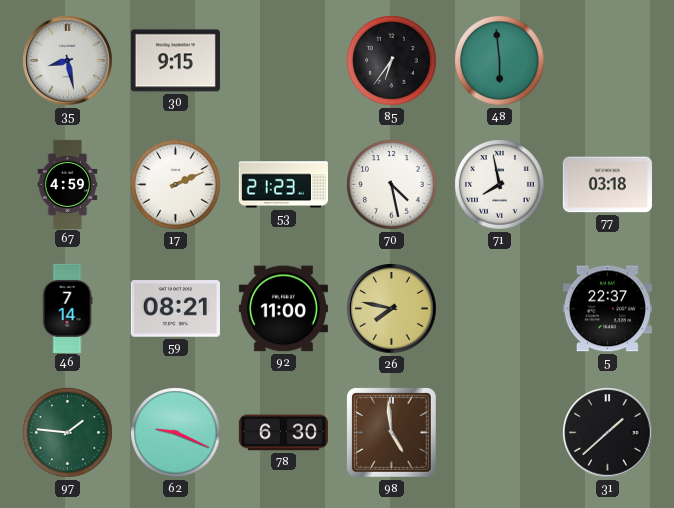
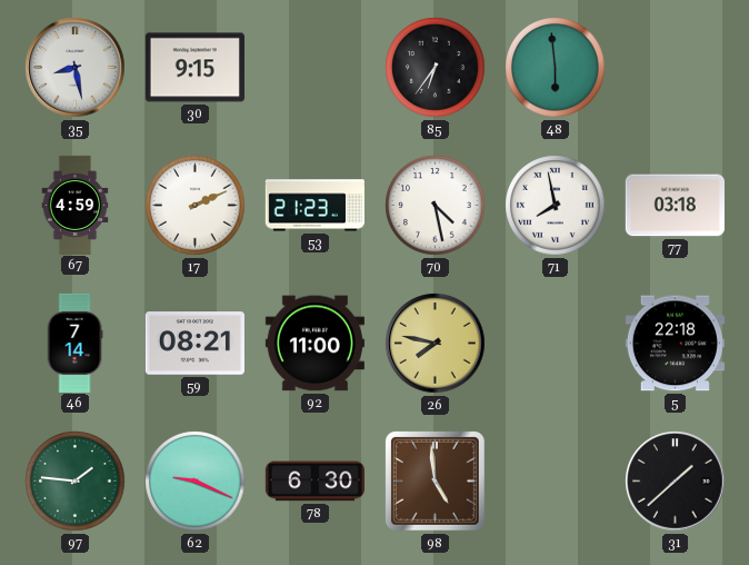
5: 22:37 -> 22:18 (675, 344)
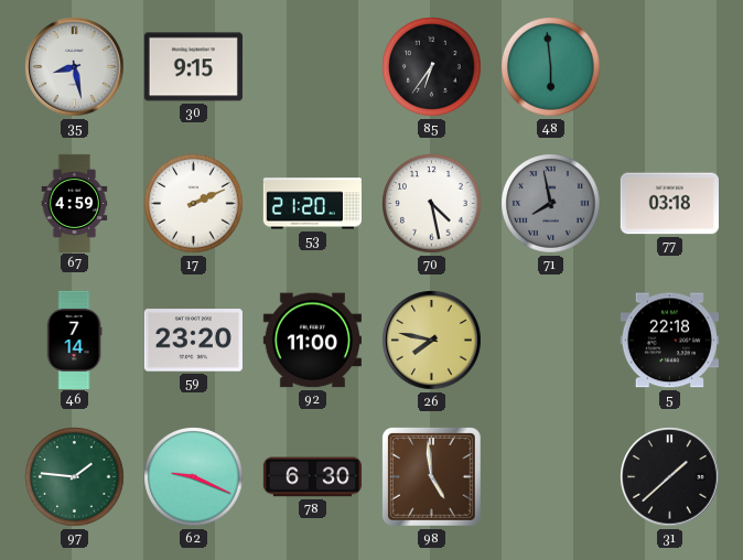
53: 21:23 -> 21:20 (312, 204)
71 dial: white -> grey (551, 204)
59: 08:21 -> 23:20 (193, 341)
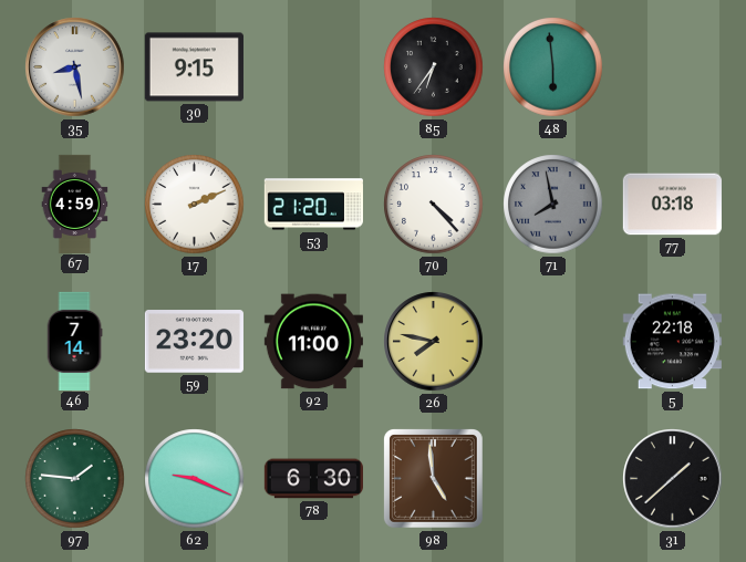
70: 4:28 -> 4:23 (434, 205)
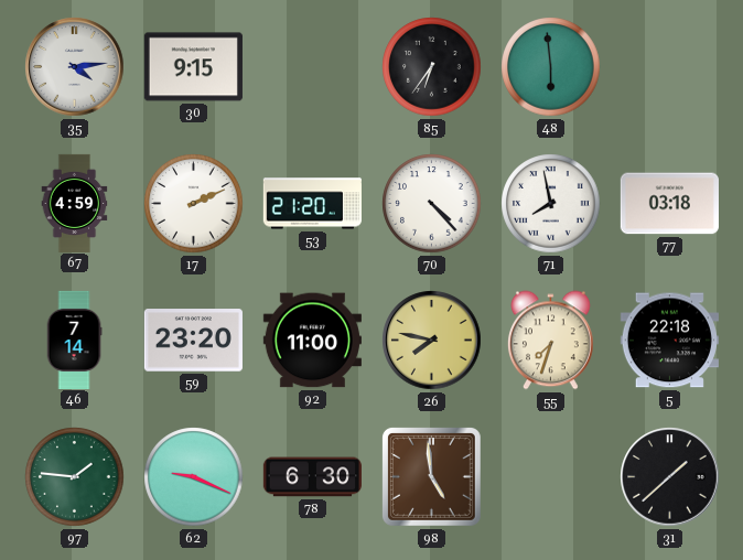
35: 8:28 -> 4:14 (75, 67)
71 dial: grey -> white (551, 204)
55: none -> 7:33 (550, 341)
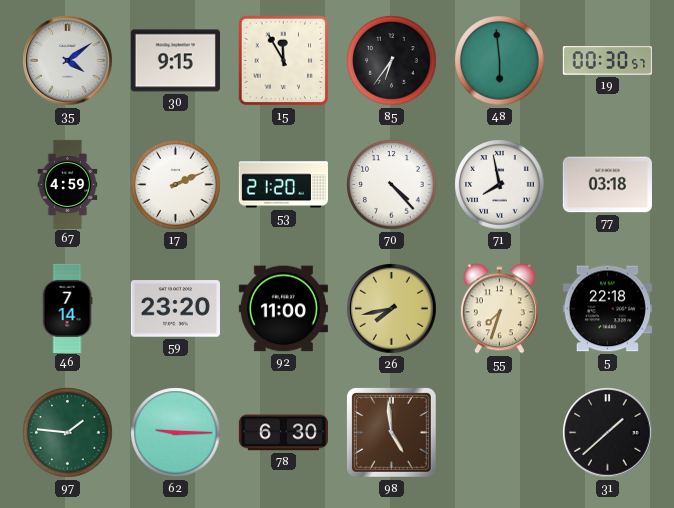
35: 4:14 -> 4:09 (68, 61)
15: none -> 11:55 (284, 61)
19: none -> 00:30 (607, 61)
26: 7:47 -> 7:43 (392, 309)
62: 9:19 -> 9:15 (176, 433)
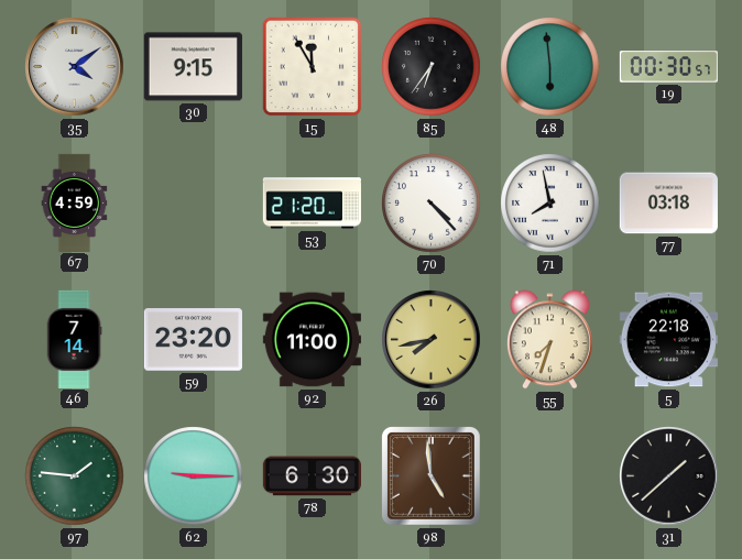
17: 2:11 -> none (176, 185)
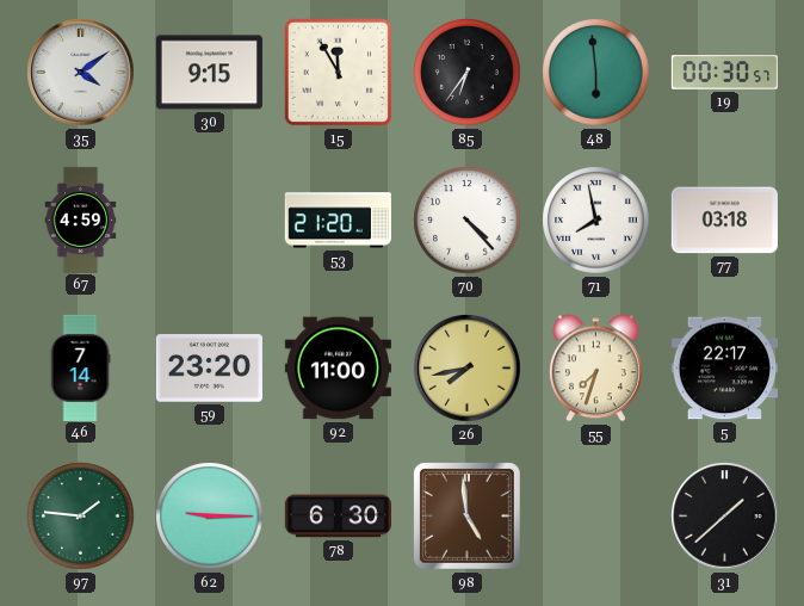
5: 22:18 -> 22:17 (724, 369)
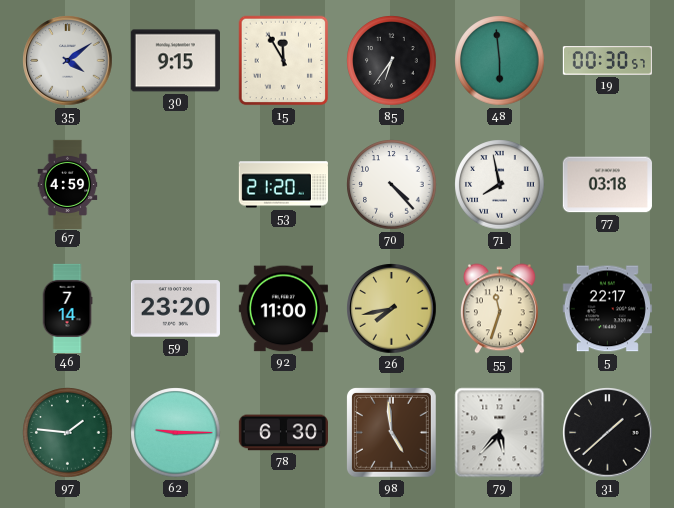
55: 7:33 -> 11:33 (499, 309)
79: none -> 5:37 (500, 433)
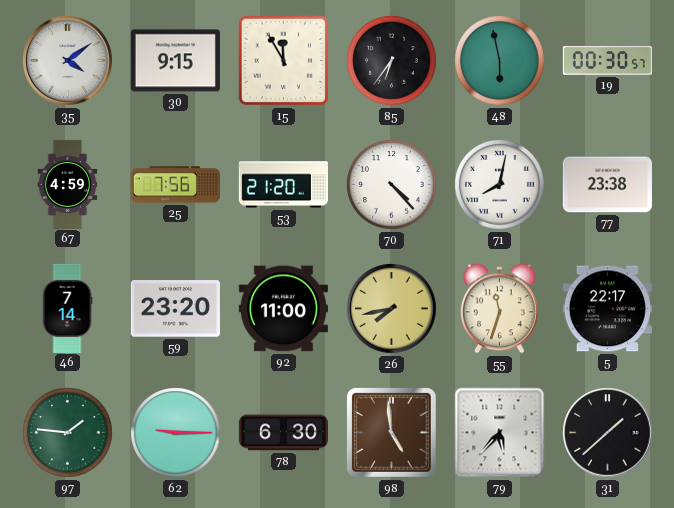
48: 5:59 -> 5:58 (500, 61)
25: none -> 7:56 (175, 185)
71: 7:58 -> 8:02 (500, 185)
77: 03:18 -> 23:38 (607, 185)
